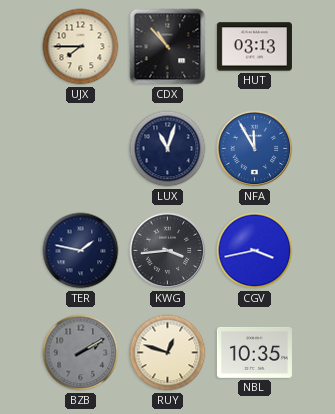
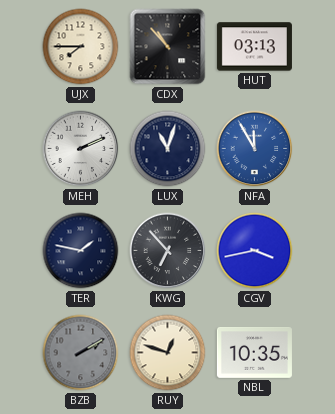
MEH: none -> 2:11 (81, 149)
KWG: 3:44 -> 6:53 (168, 251)
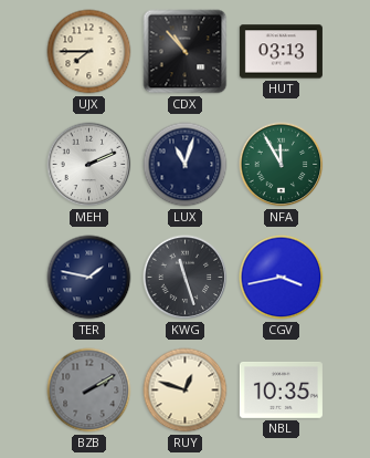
NFA dial: blue -> green (282, 165)
KWG: 6:53 -> 11:27 (186, 278)
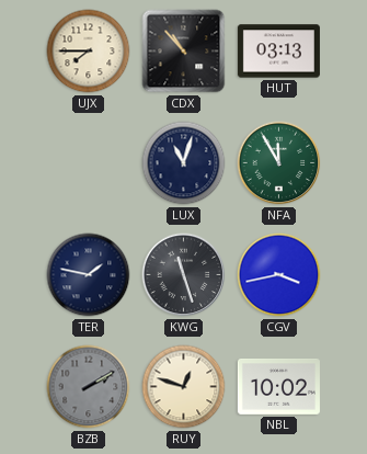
MEH: 2:11 -> none (89, 165)
NBL: 10:35 -> 10:02 (278, 387)
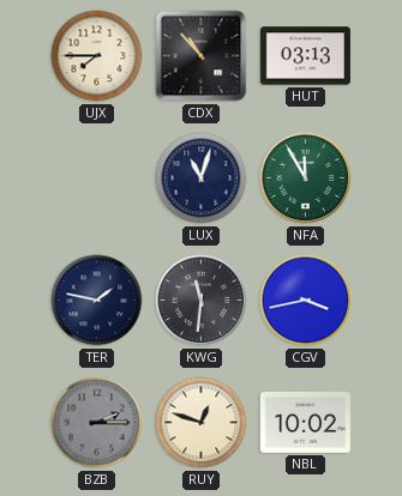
KWG: 11:27 -> 11:31 (202, 301)
BZB: 2:10 -> 2:15 (97, 423)
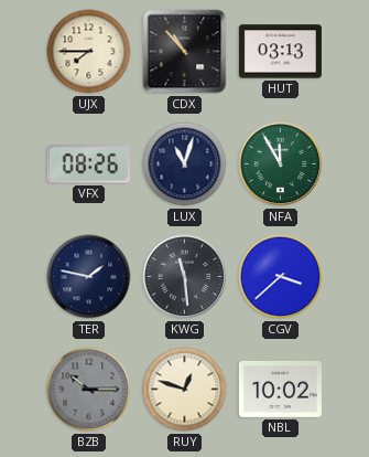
VFX: none -> 08:26 (88, 164)
KWG: 11:31 -> 11:29 (185, 277)
CGV: 3:43 -> 3:38 (281, 277)
BZB: 2:15 -> 10:15 (89, 390)
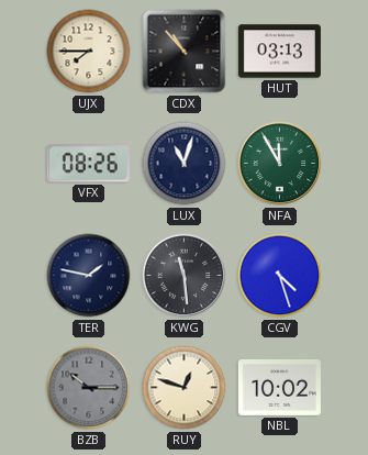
CGV: 3:38 -> 4:27 (280, 276)
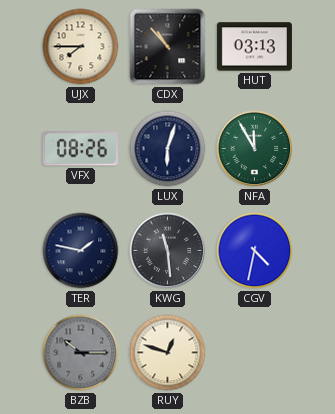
LUX: 11:03 -> 6:03 (168, 149)
CGV: 4:27 -> 4:32 (255, 251)
NBL: 10:02 -> none (279, 388)
